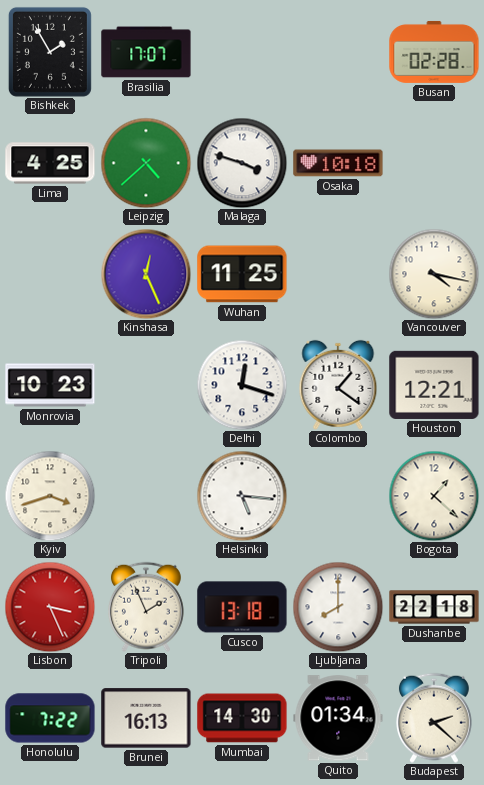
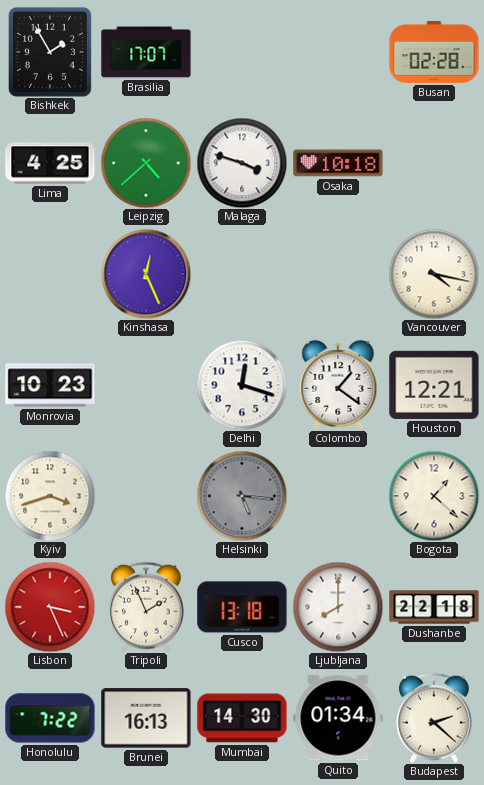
Wuhan: 11:25 -> none (242, 274)
Helsinki dial: white -> grey (242, 496)
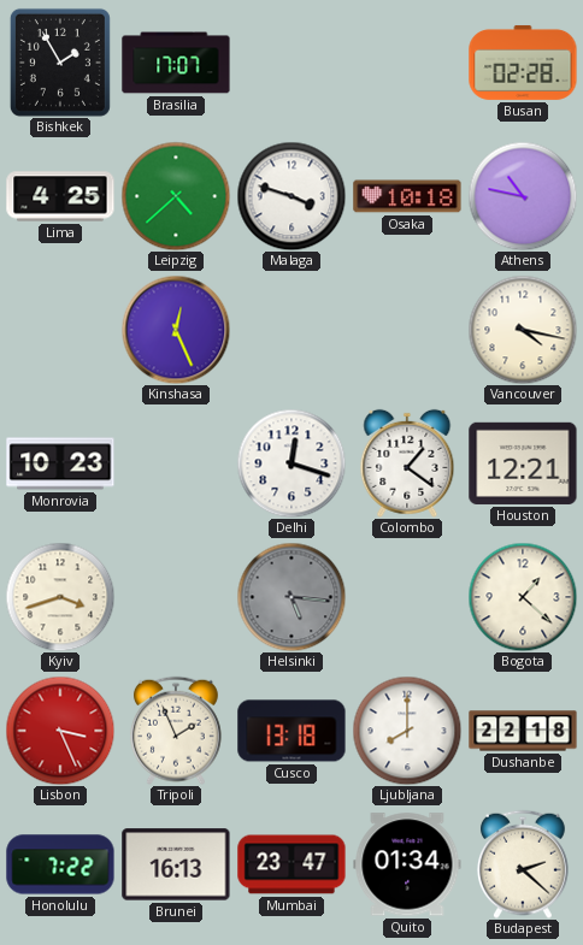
Athens: none -> 10:47 (523, 196)
Mumbai: 14:30 -> 23:47 (291, 864)
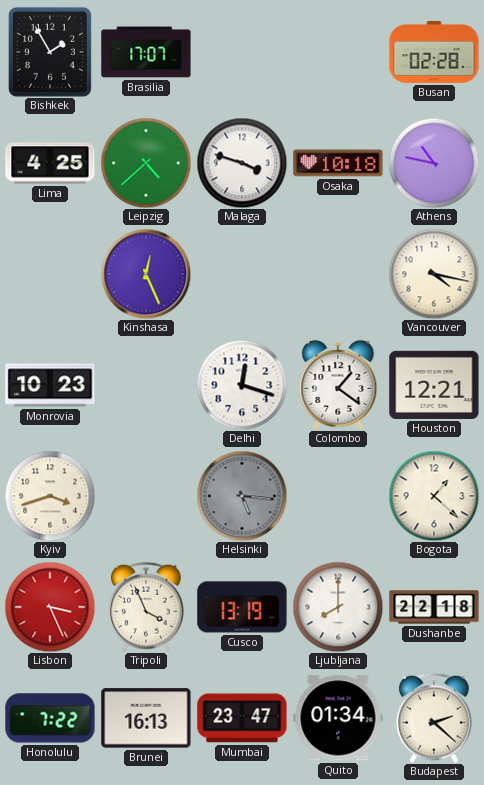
Tripoli: 1:56 -> 3:56 (146, 607)
Cusco: 13:18 -> 13:19 (242, 607)
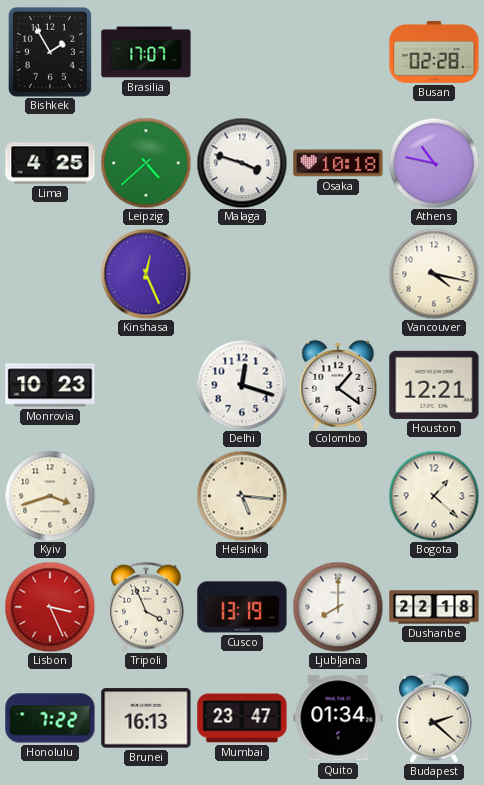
Helsinki dial: grey -> cream (242, 496)
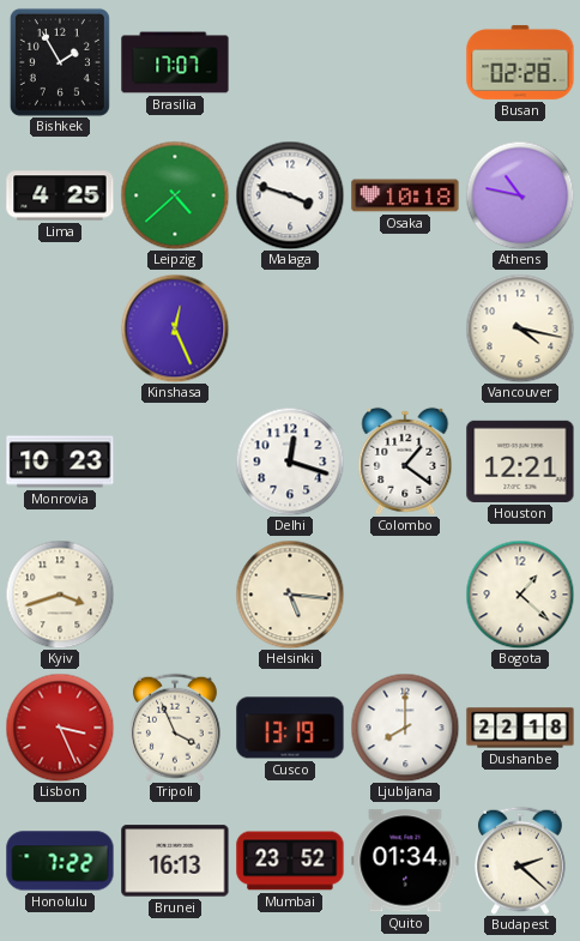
Mumbai: 23:47 -> 23:52 (290, 861)
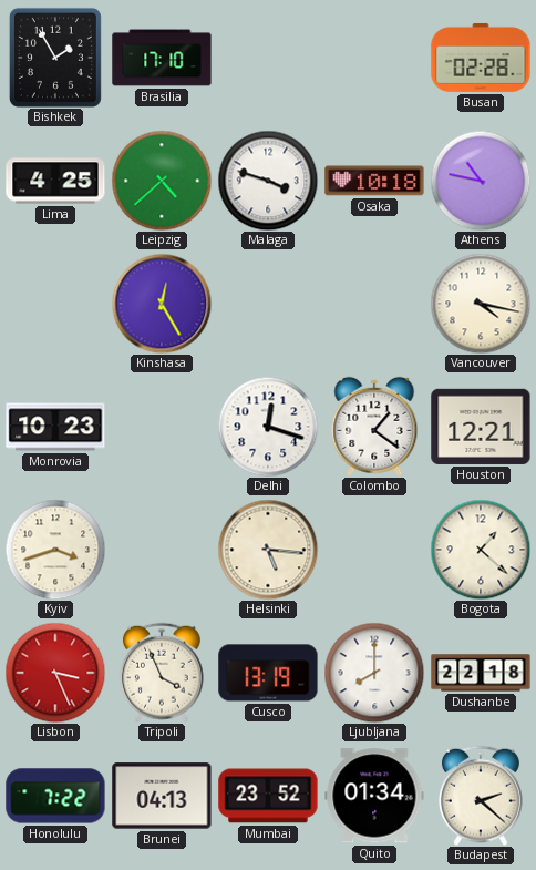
Brasilia: 17:07 -> 17:10 (162, 58)
Kinshasa: 12:26 -> 12:25 (162, 304)
Brunei: 16:13 -> 04:13 (162, 796)
